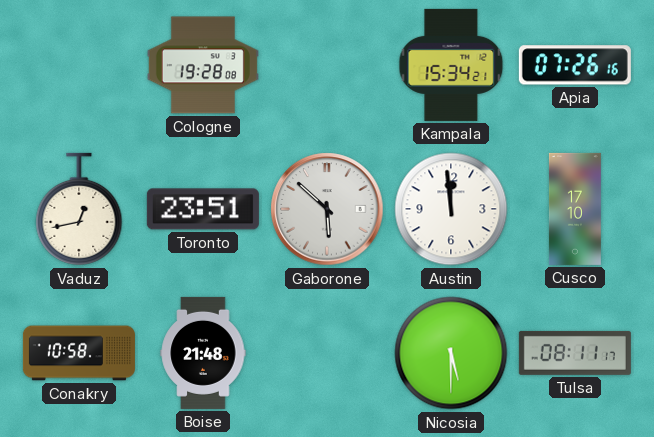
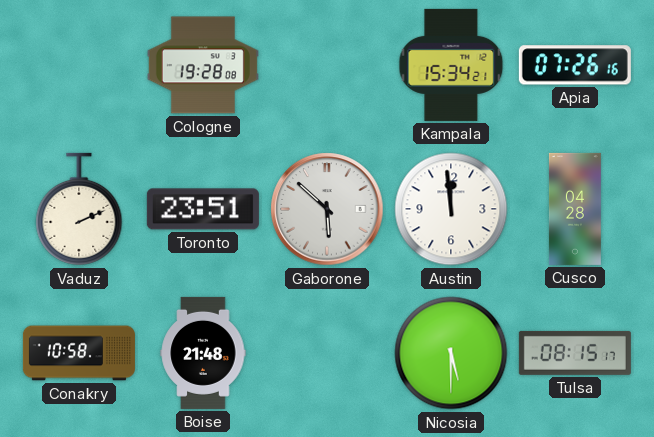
Vaduz: 12:43 -> 2:11 (79, 209)
Cusco: 17:10 -> 04:28 (575, 209)
Tulsa: 08:11 -> 08:15 (575, 353)
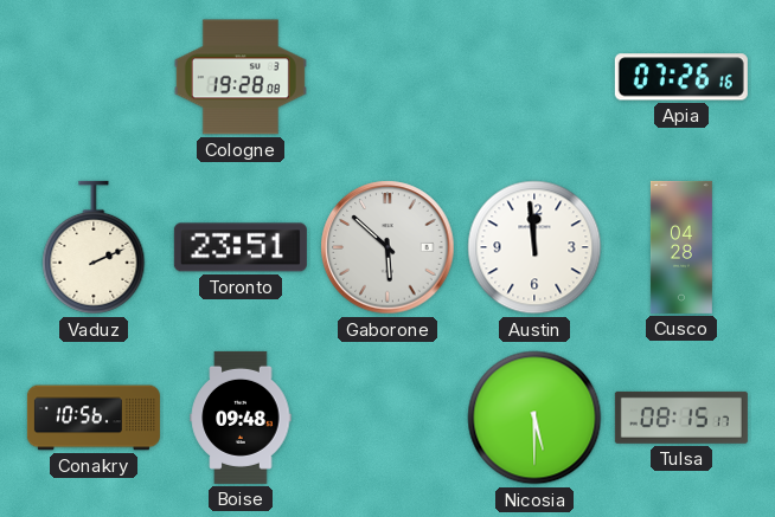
Kampala: 15:34 -> none (451, 65)
Conakry: 10:58 -> 10:56 (94, 418)
Boise: 21:48 -> 09:48 (241, 418)
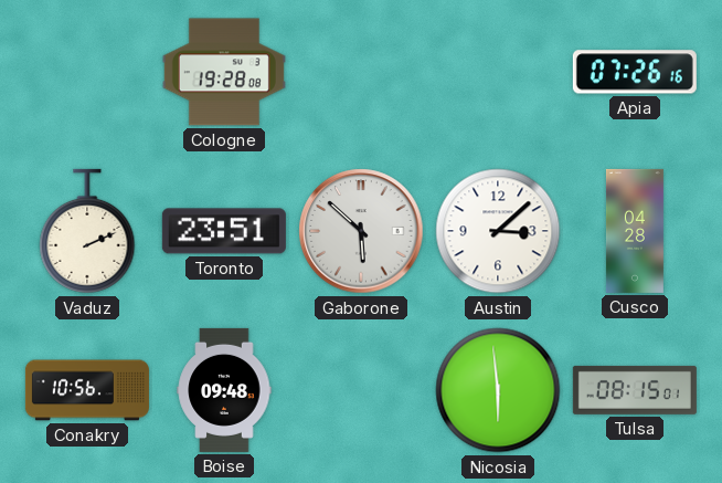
Austin: 11:59 -> 3:08 (498, 231)
Nicosia: 5:30 -> 5:59 (498, 390)
Tulsa: 08:15:17 -> 08:15:01 (635, 390)
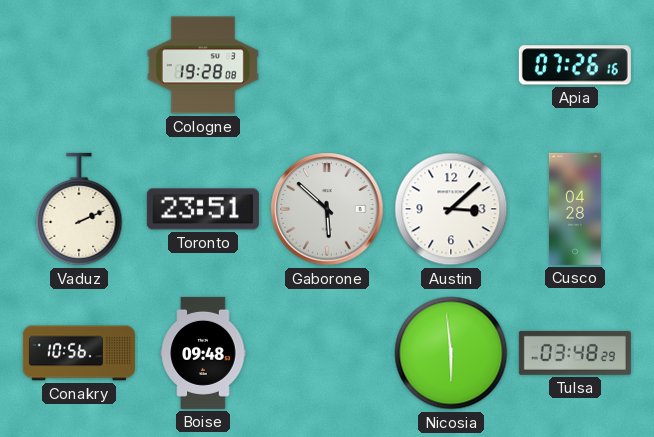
Tulsa: 08:15 -> 03:48 (575, 353)
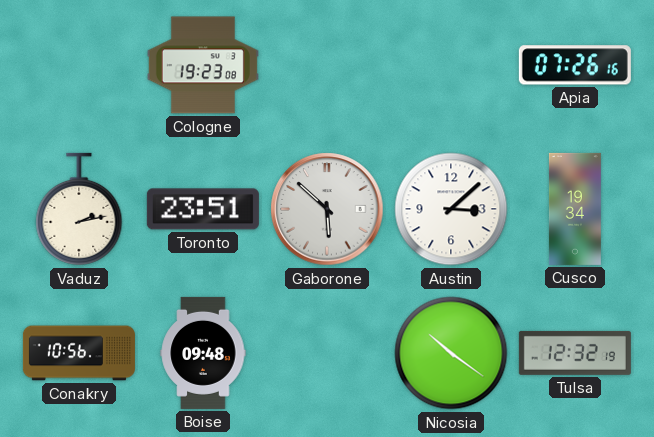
Cologne: 19:28 -> 19:23 (203, 65)
Vaduz: 2:11 -> 2:13 (79, 209)
Cusco: 04:28 -> 19:34 (575, 209)
Nicosia: 5:59 -> 10:21 (451, 353)
Tulsa: 03:48 -> 12:32 (575, 353)
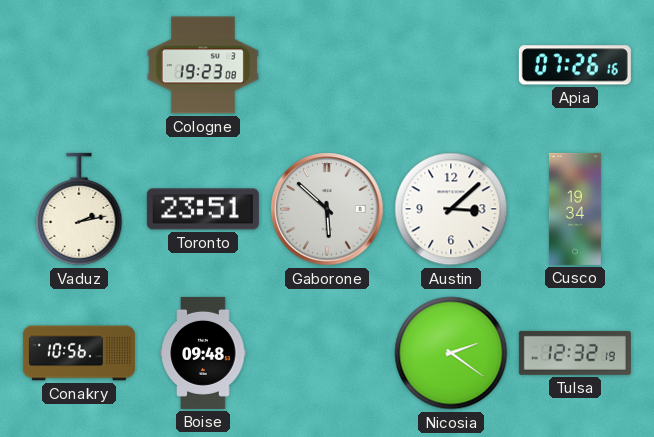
Nicosia: 10:21 -> 2:21 (451, 353)
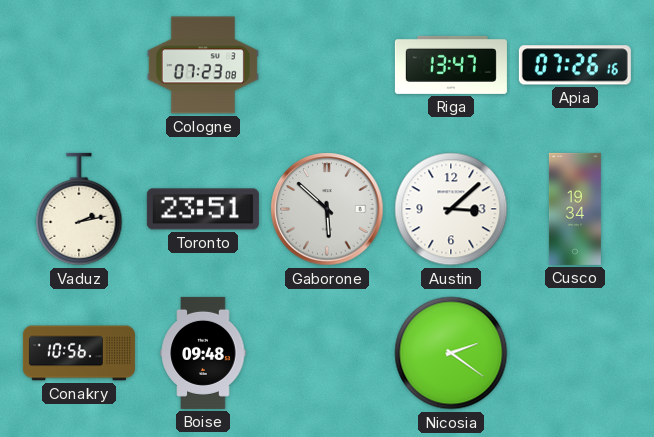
Cologne: 19:23 -> 07:23 (203, 65)
Riga: none -> 13:47 (451, 65)
Tulsa: 12:32 -> none (575, 353)
